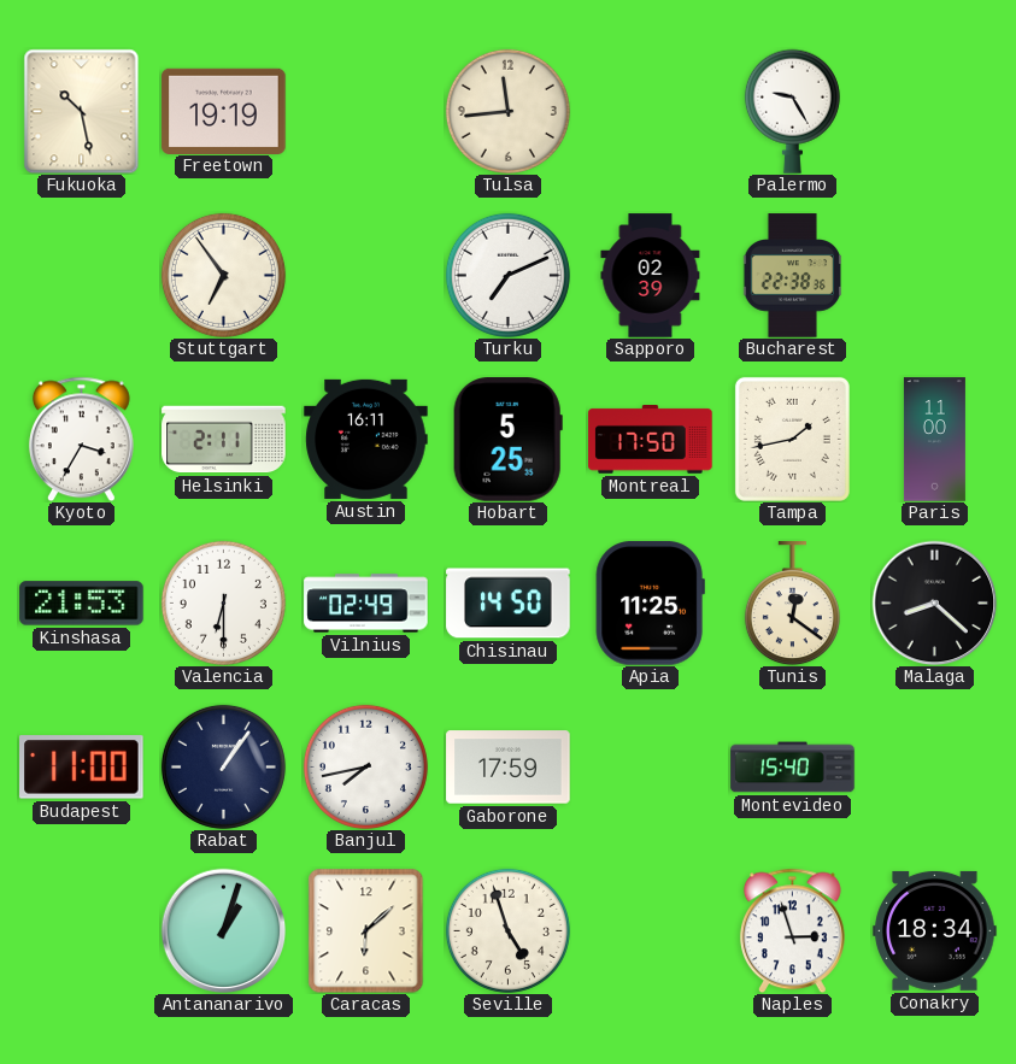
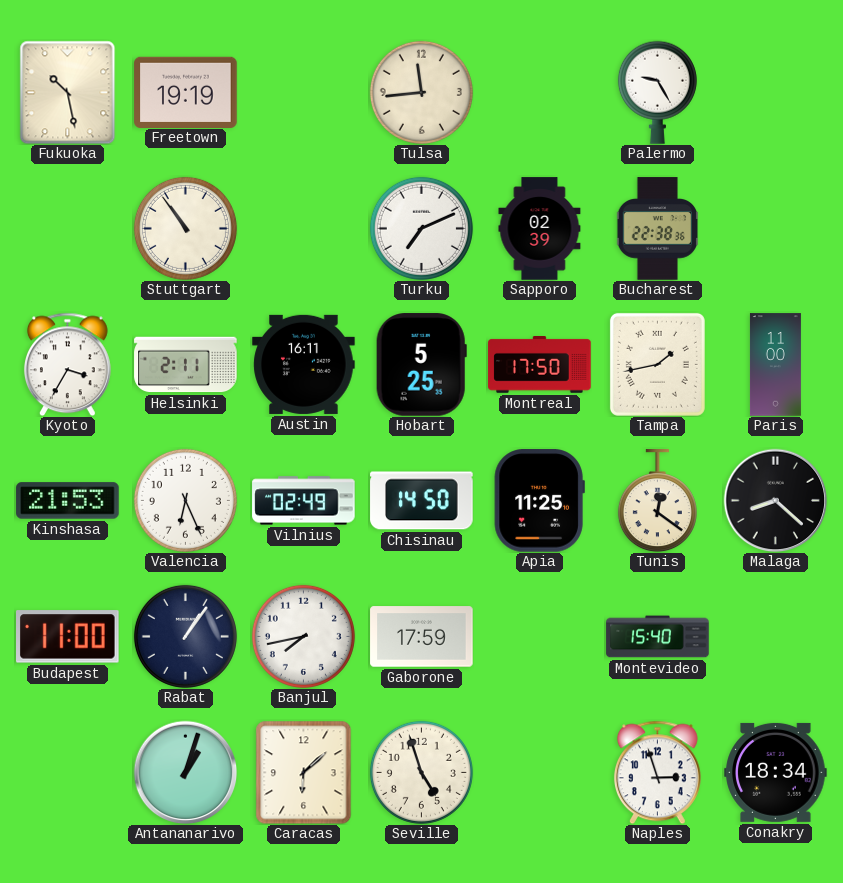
Stuttgart: 6:54 -> 10:54 (185, 228)
Valencia: 6:30 -> 6:26 (185, 500)
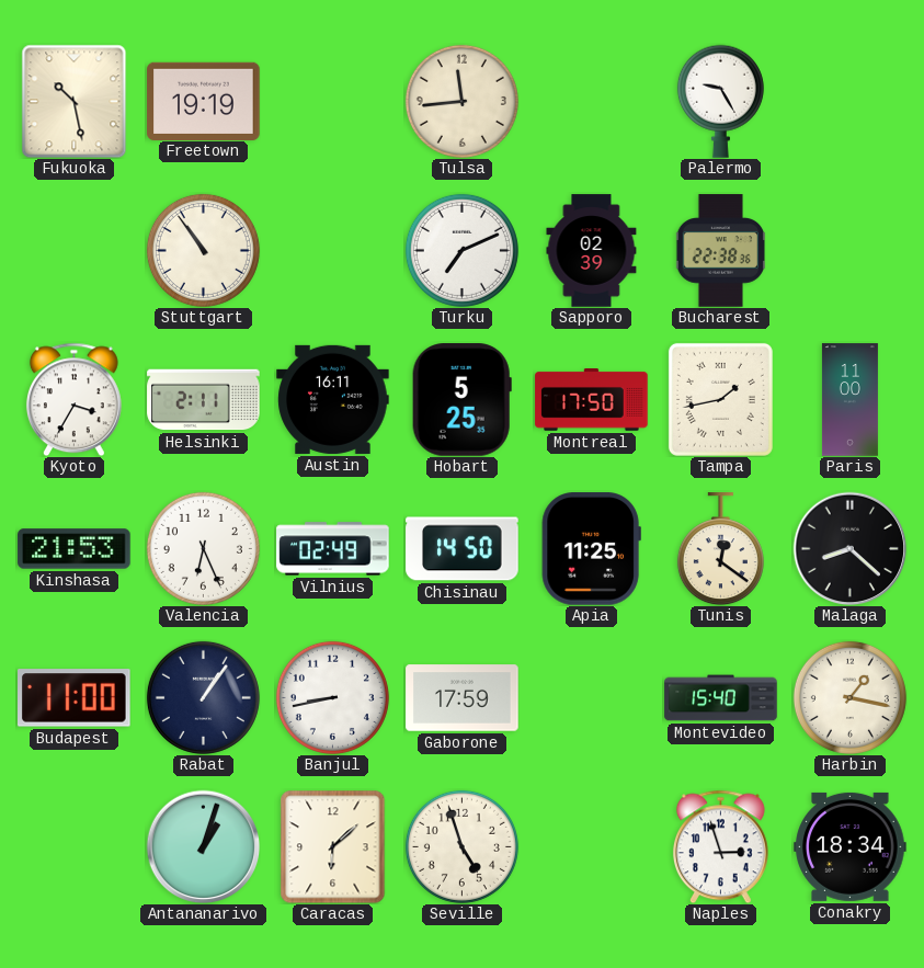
Banjul: 7:43 -> 8:43 (332, 697)
Harbin: none -> 1:17 (849, 697)
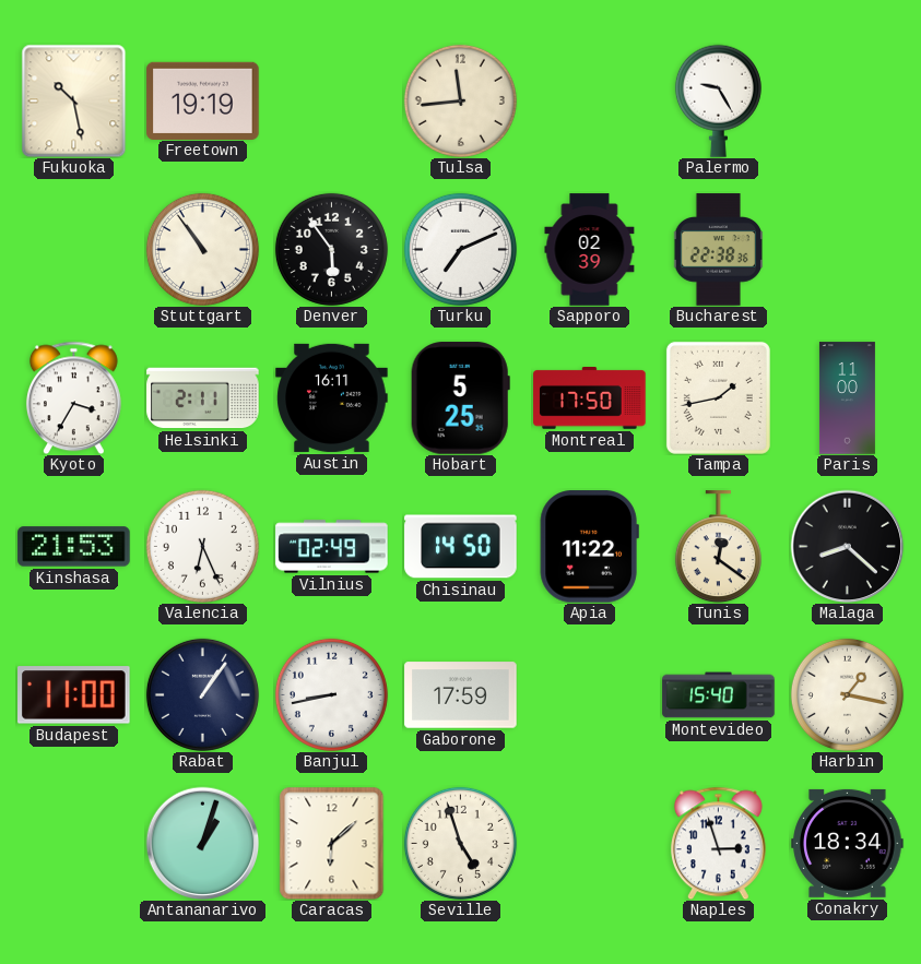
Denver: none -> 5:54 (331, 249)
Apia: 11:25 -> 11:22 (589, 547)
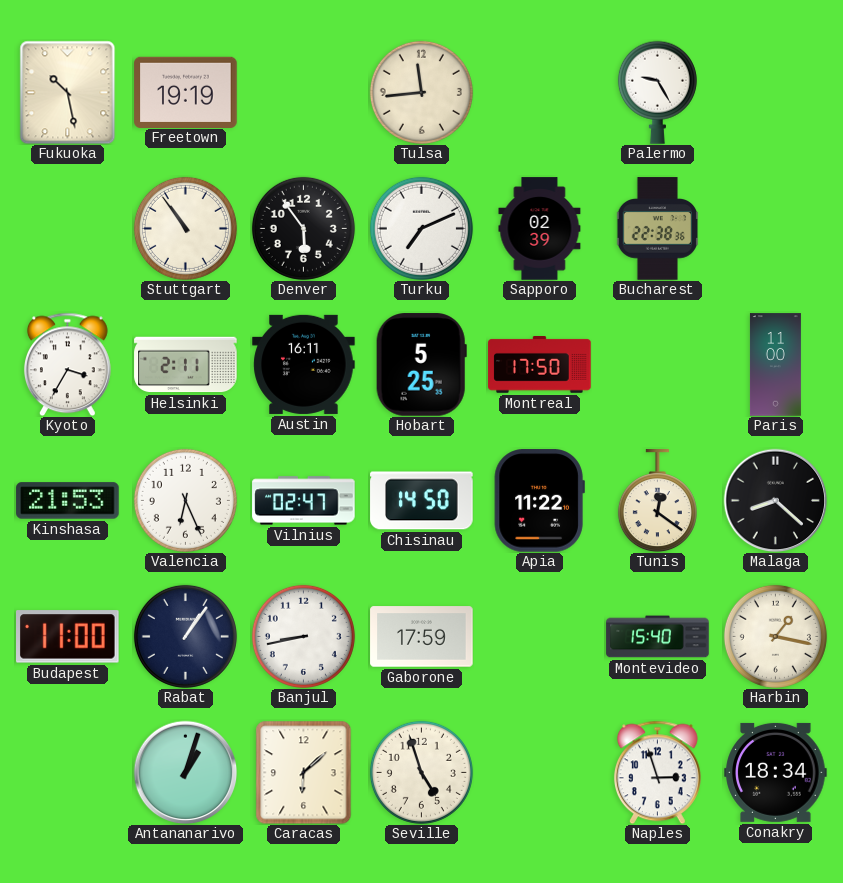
Tampa: 1:43 -> none (718, 397)
Vilnius: 02:49 -> 02:47 (304, 501)
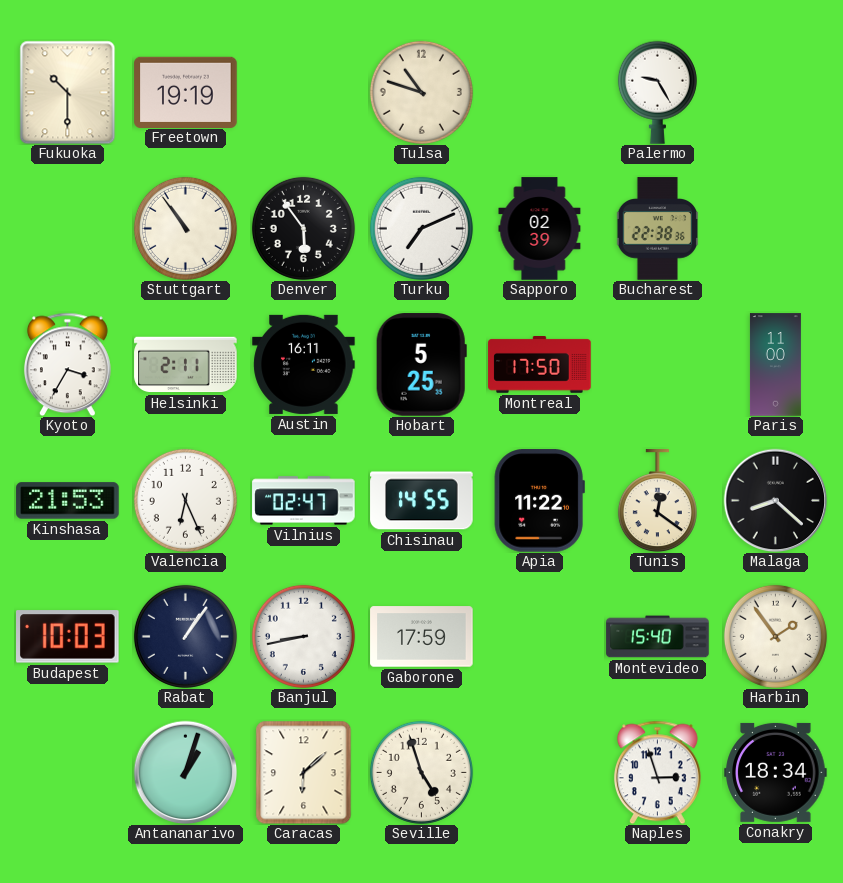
Fukuoka: 10:28 -> 10:30 (68, 92)
Tulsa: 11:44 -> 10:48 (421, 92)
Chisinau: 14:50 -> 14:55 (422, 501)
Budapest: 11:00 -> 10:03 (68, 637)
Harbin: 1:17 -> 1:54 (775, 636)
